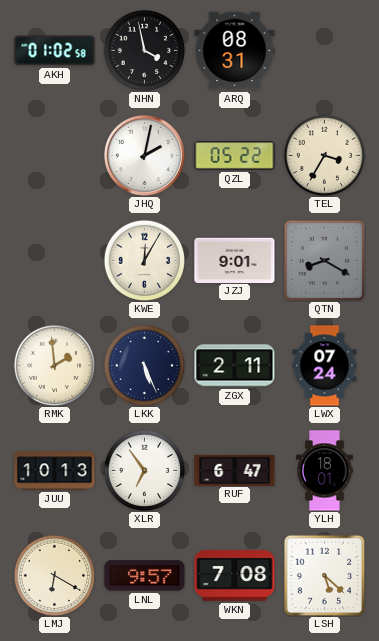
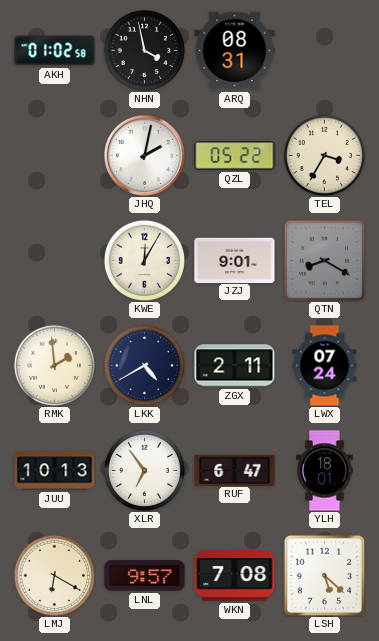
LKK: 5:26 -> 4:40 (144, 365)
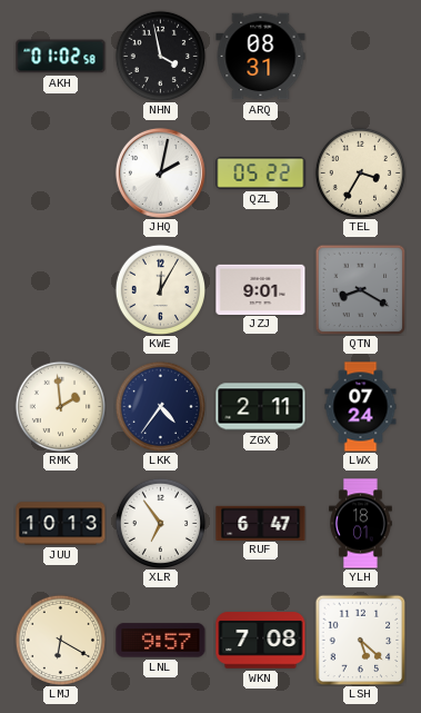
LKK: 4:40 -> 4:36 (160, 406)
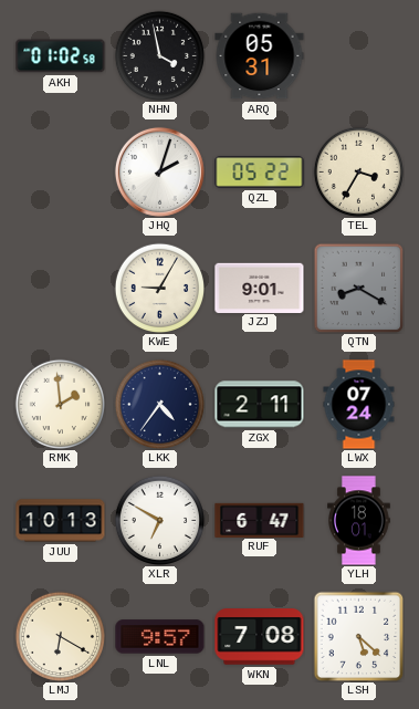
ARQ: 08:31 -> 05:31 (260, 56)
JHQ: 2:02 -> 2:03 (159, 171)
KWE: 12:05 -> 9:05 (159, 288)
XLR: 6:54 -> 6:50 (159, 520)
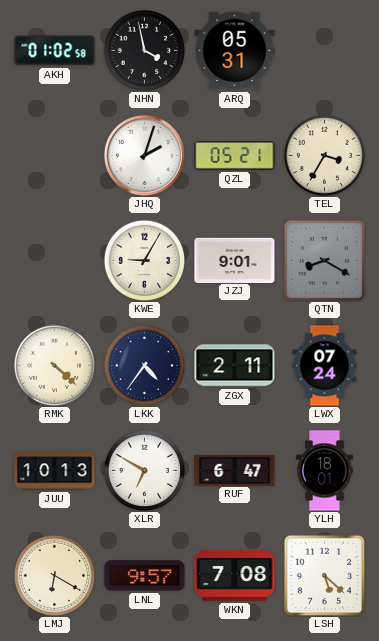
QZL: 05:22 -> 05:21 (235, 156)
RMK: 1:59 -> 4:22 (54, 365)
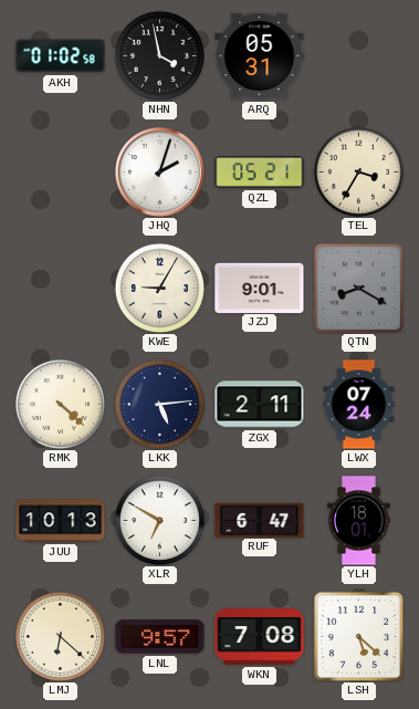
LKK: 4:36 -> 5:14 (159, 404)
LMJ: 6:20 -> 6:22 (60, 636)
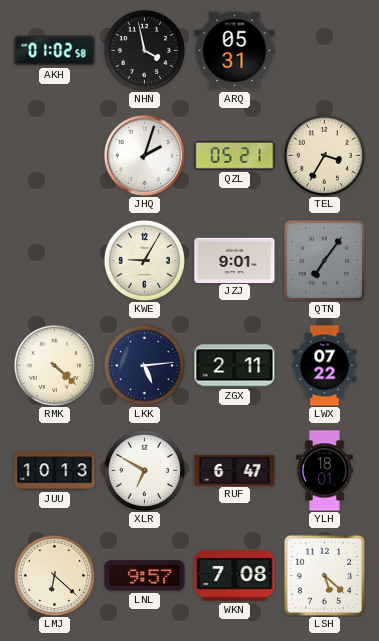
QTN: 8:20 -> 7:06 (324, 260)
LWX: 07:24 -> 07:22 (325, 366)
